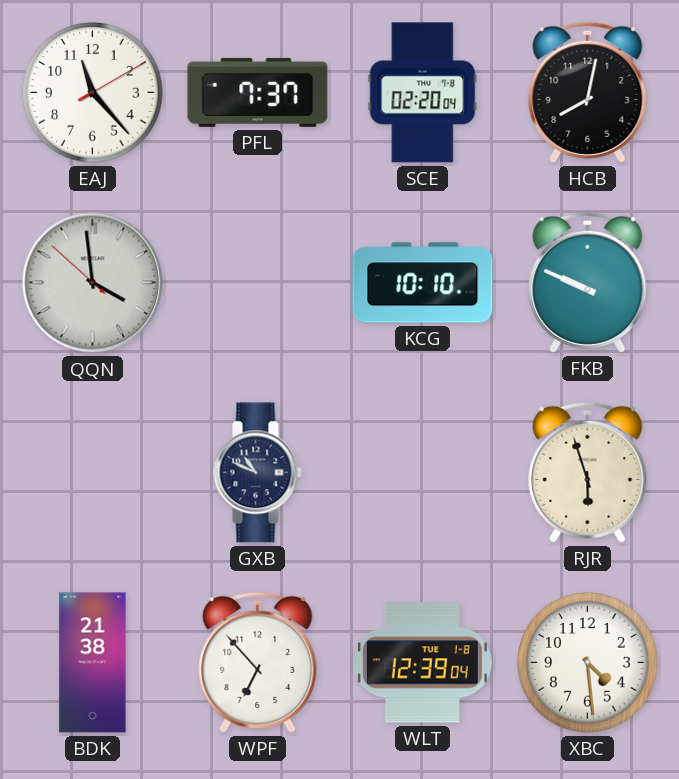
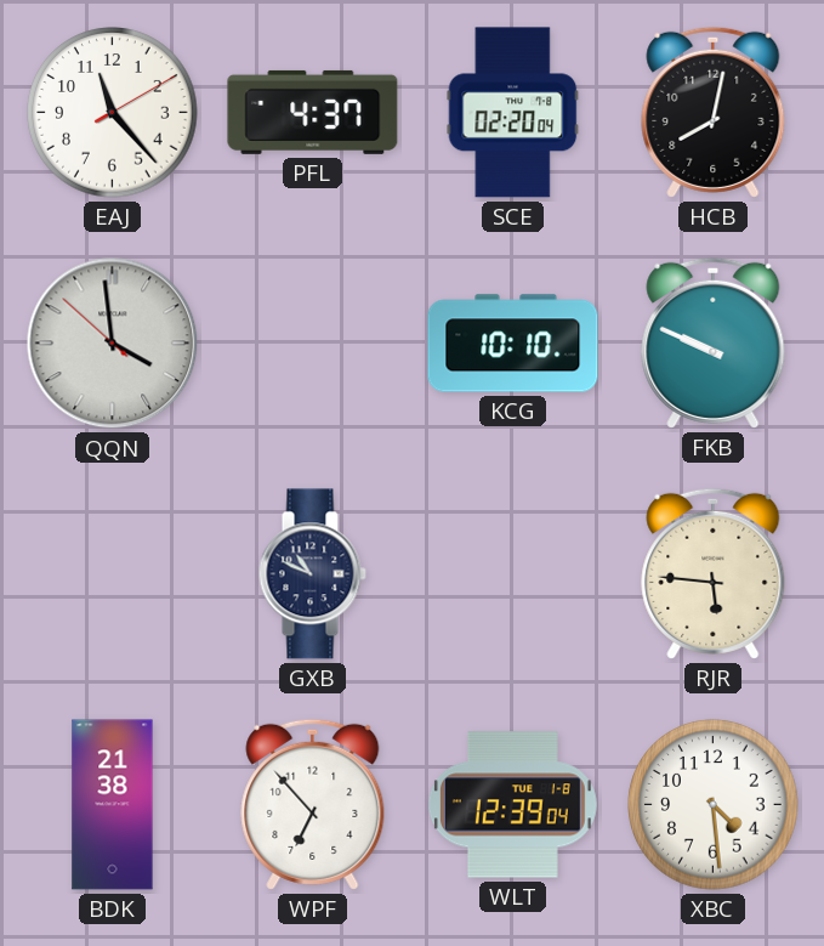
PFL: 7:37 -> 4:37 (313, 112)
RJR: 5:57 -> 5:46 (714, 573)
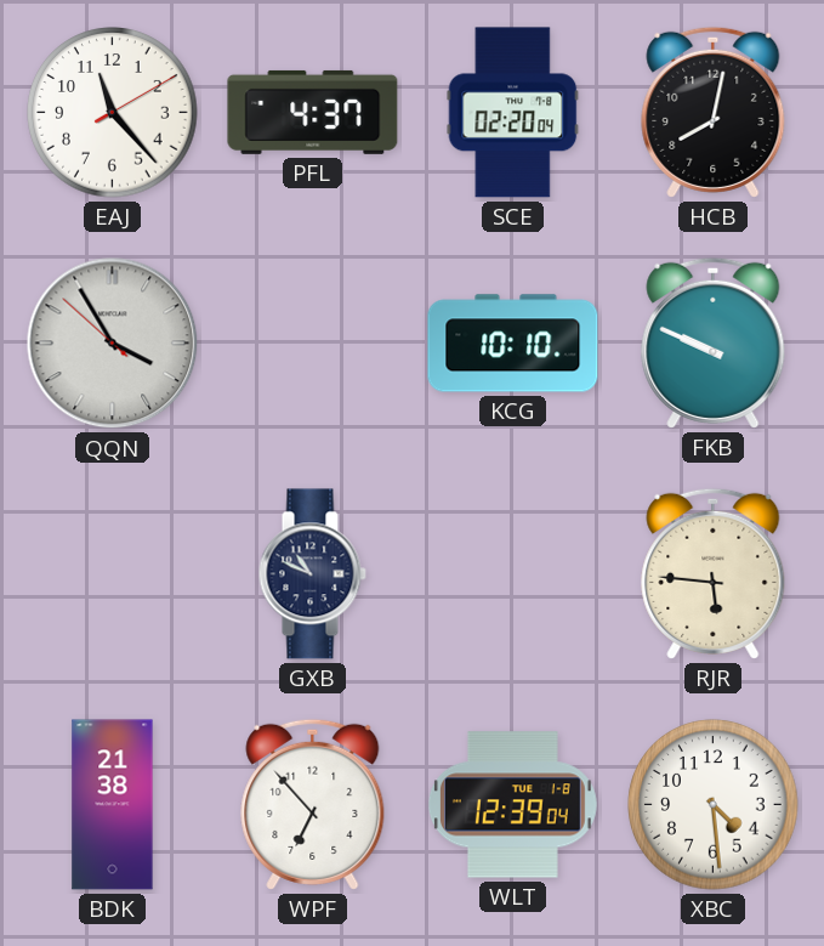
QQN: 3:58 -> 3:54 (113, 344)
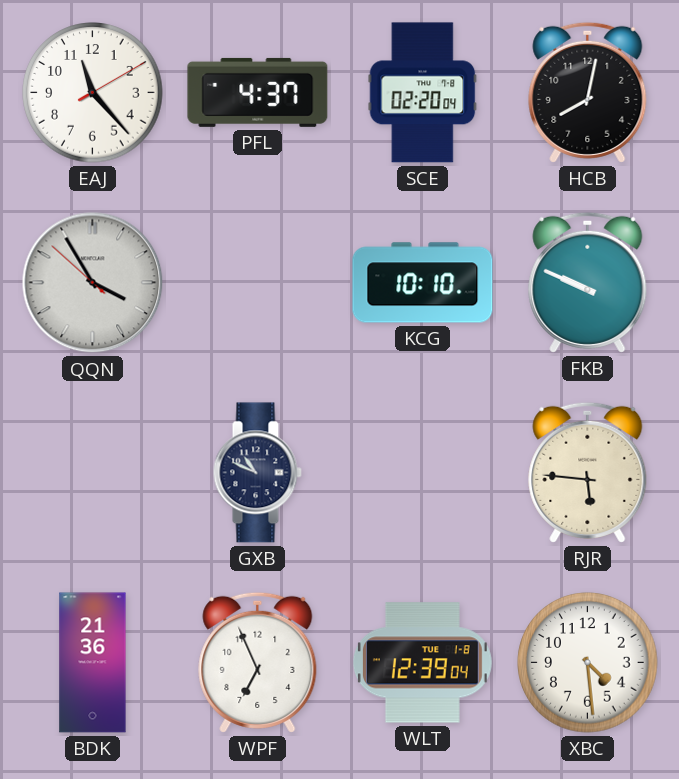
BDK: 21:38 -> 21:36 (93, 663)
WPF: 6:53 -> 6:56 (258, 662)
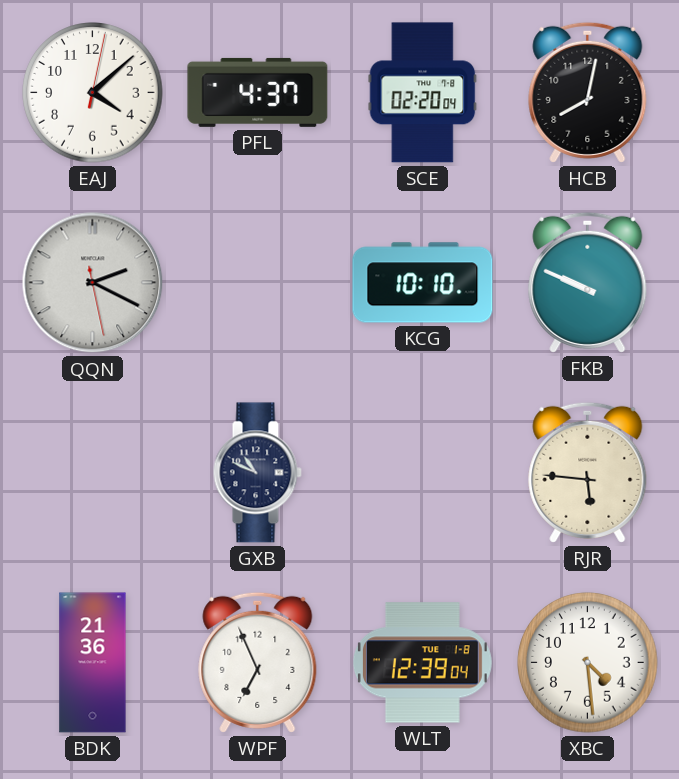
EAJ: 11:23 -> 4:08 (93, 93)
QQN: 3:54 -> 2:19 (93, 283)
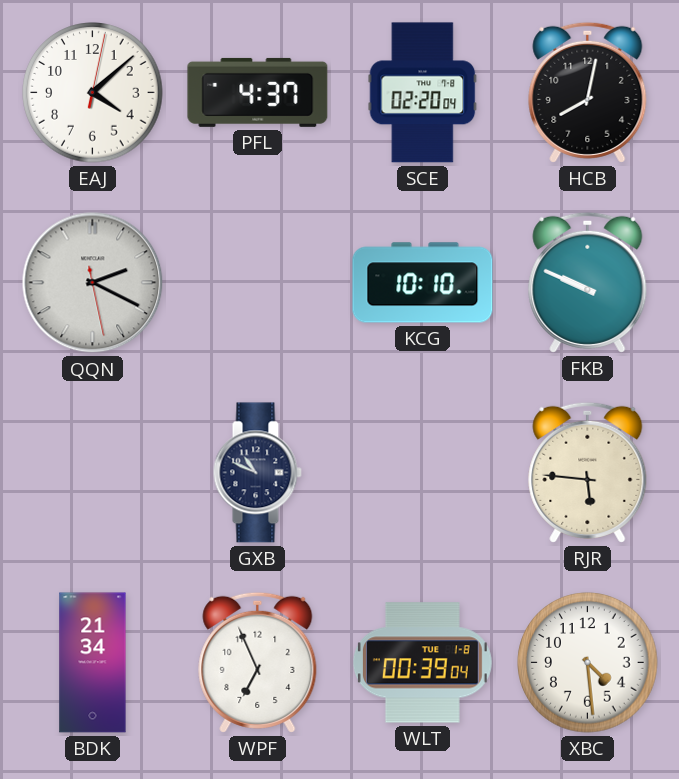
BDK: 21:36 -> 21:34 (93, 663)
WLT: 12:39 -> 00:39 (422, 663)
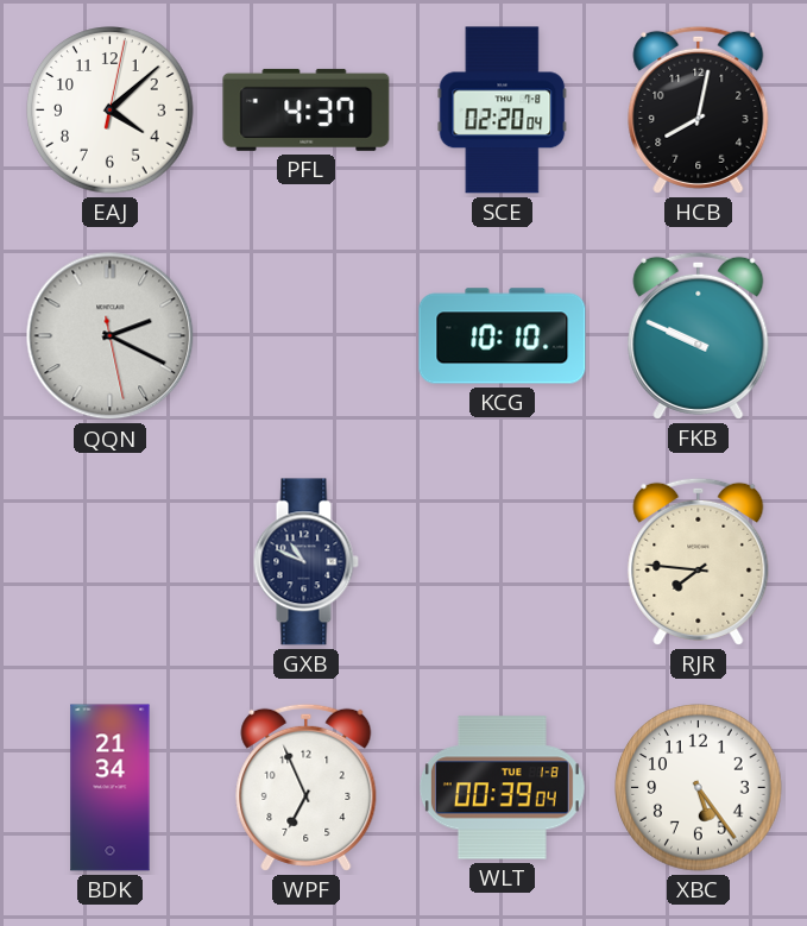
RJR: 5:46 -> 7:46 (699, 561)
XBC: 4:29 -> 5:24 (699, 788)
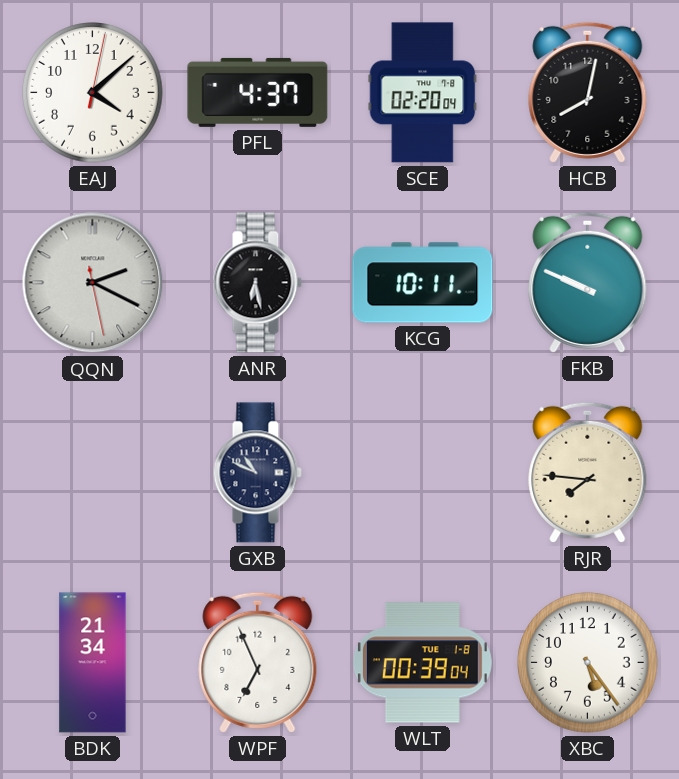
ANR: none -> 6:28 (257, 283)
KCG: 10:10 -> 10:11 (423, 283)
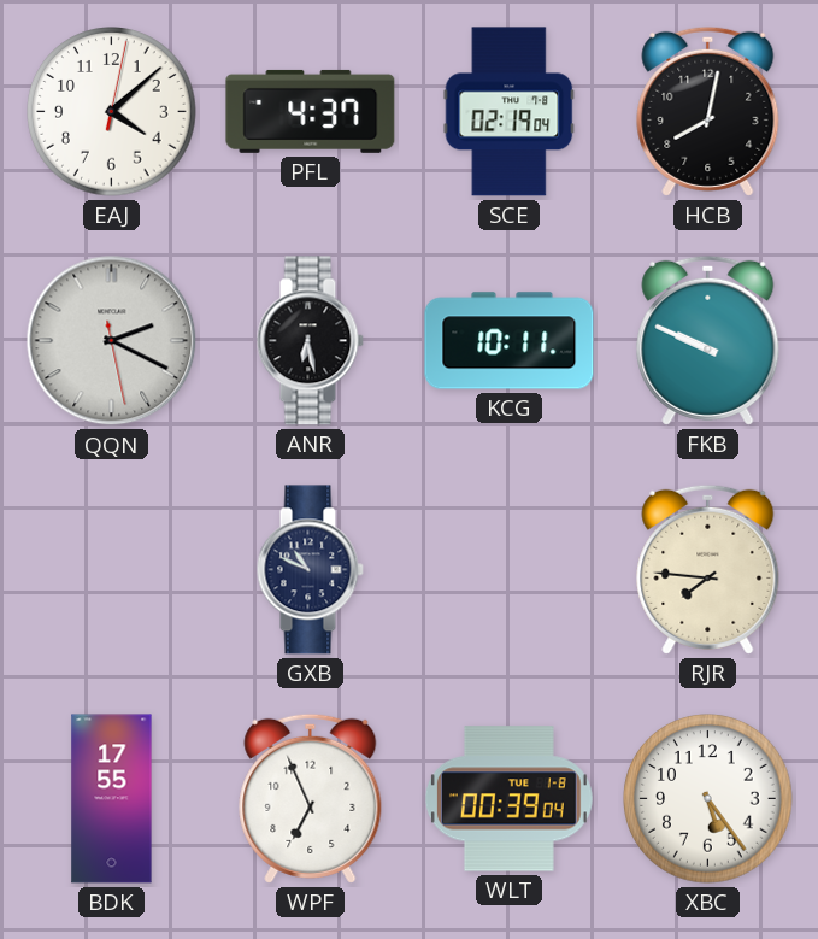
SCE: 02:20 -> 02:19 (510, 112)
BDK: 21:34 -> 17:55 (112, 799)
